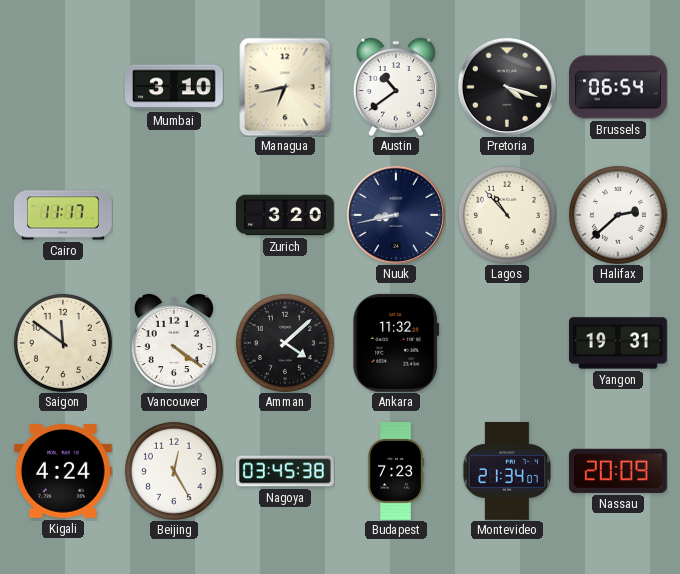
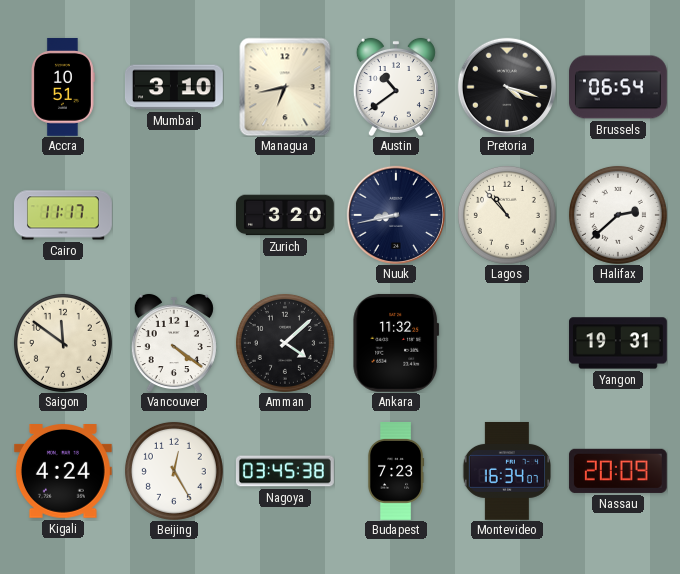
Accra: none -> 10:51 (63, 87)
Montevideo: 21:34 -> 16:34 (506, 471)
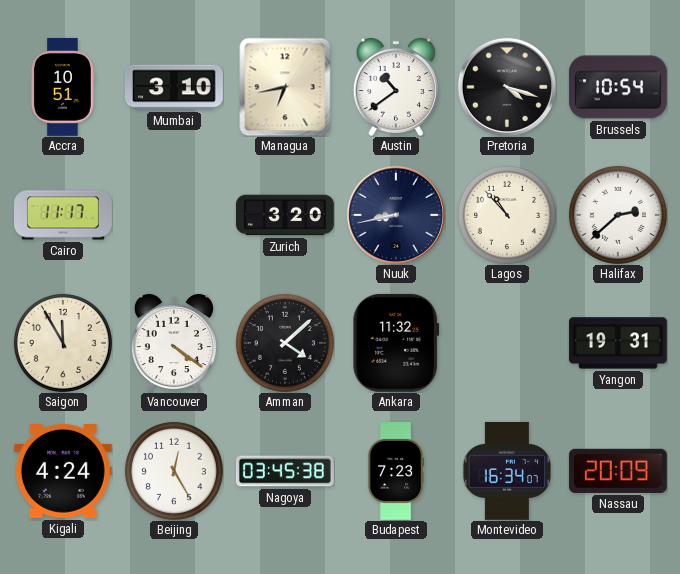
Brussels: 06:54 -> 10:54 (618, 87)
Saigon: 11:51 -> 11:55 (63, 343)
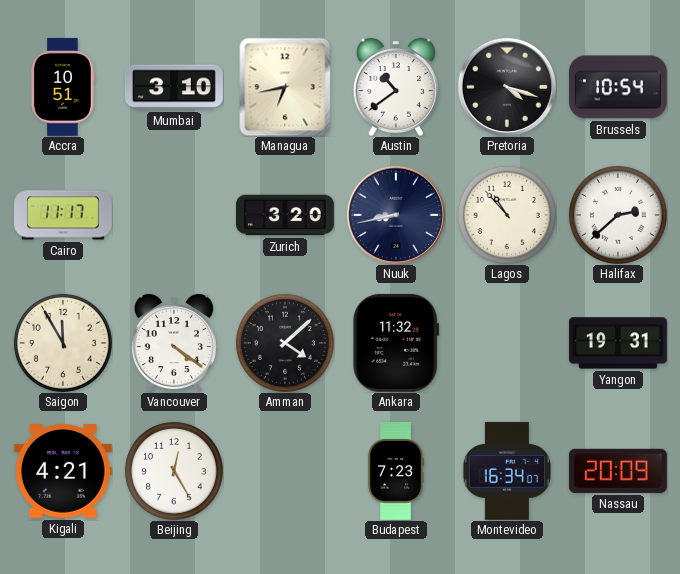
Kigali: 4:24 -> 4:21 (63, 472)
Nagoya: 03:45 -> none (285, 471)
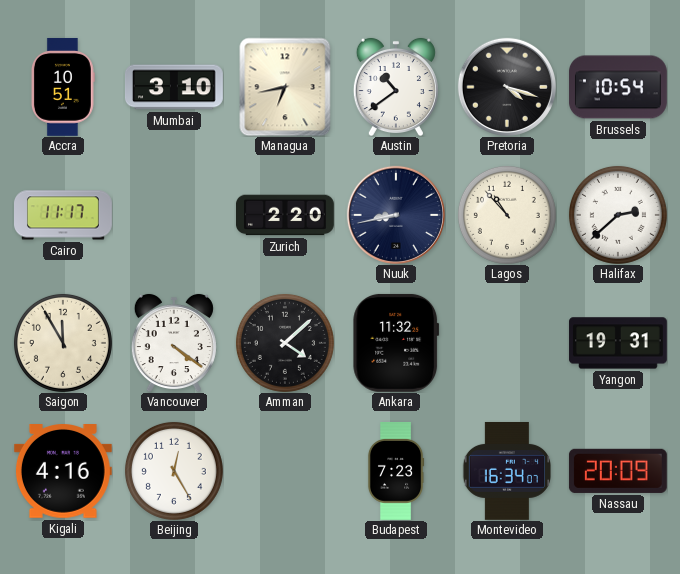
Zurich: 3:20 -> 2:20 (285, 215)
Kigali: 4:21 -> 4:16 (63, 472)
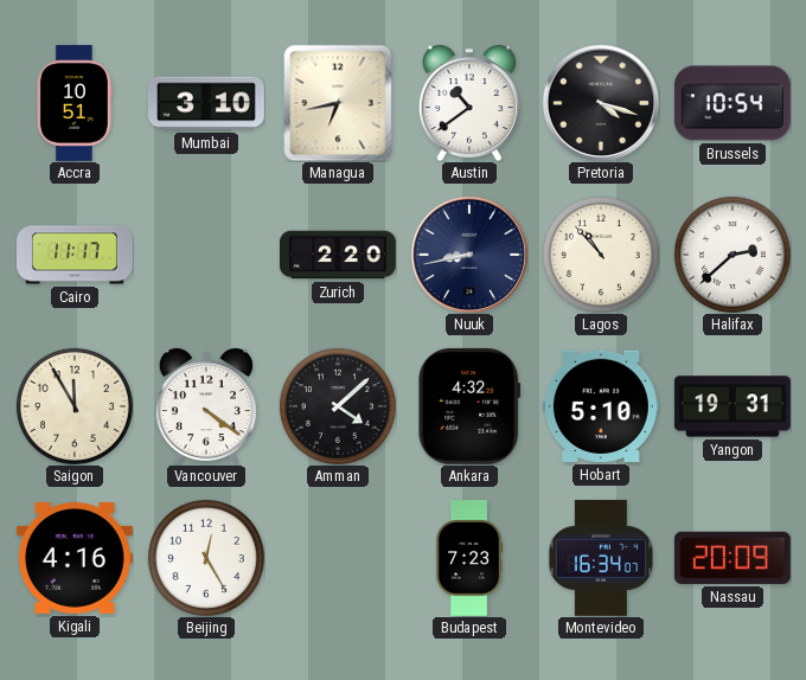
Ankara: 11:32 -> 4:32 (469, 406)
Hobart: none -> 5:10 (601, 406)
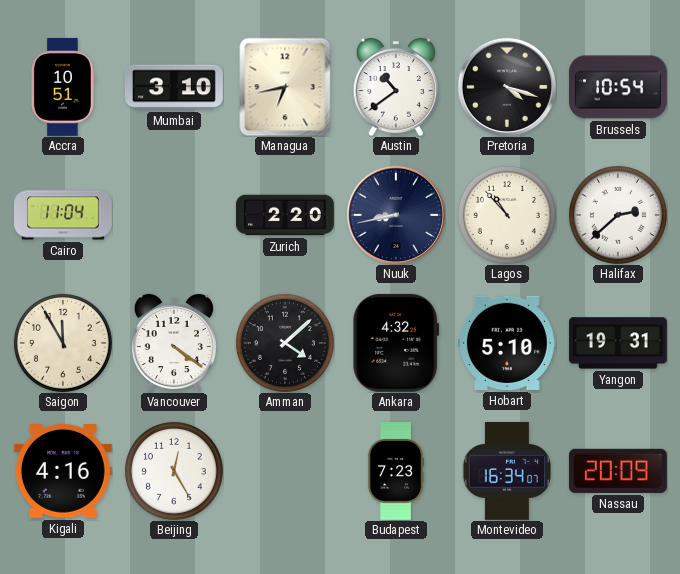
Cairo: 11:17 -> 11:04 (64, 215)
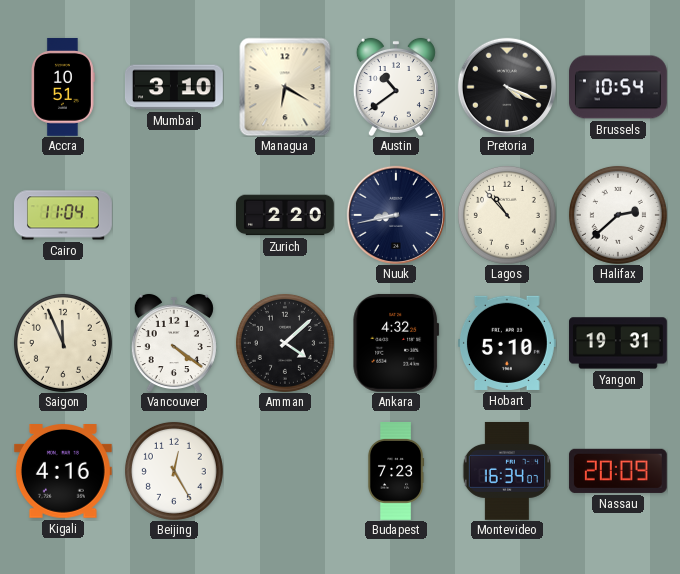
Managua: 6:43 -> 6:20 (285, 87)
Pretoria: 4:18 -> 4:19 (507, 87)
Saigon: 11:55 -> 11:56 (63, 343)
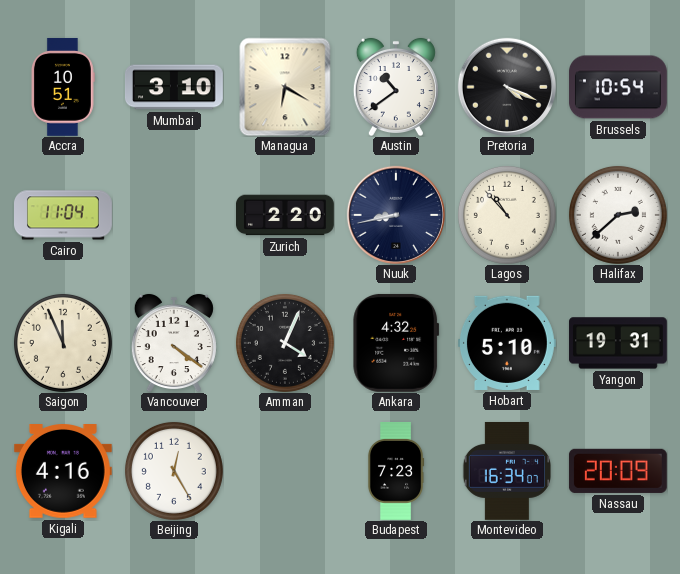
Amman: 4:08 -> 4:04 (285, 343)
